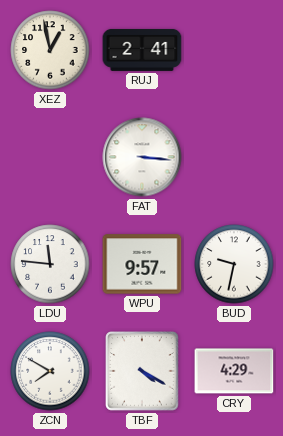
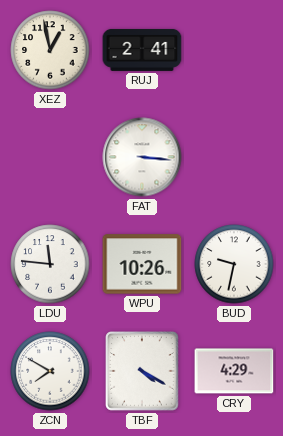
WPU: 9:57 -> 10:26 (142, 264)
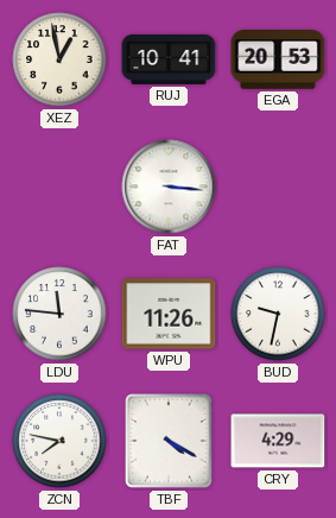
RUJ: 2:41 -> 10:41 (169, 59)
EGA: none -> 20:53 (278, 59)
WPU: 10:26 -> 11:26 (169, 314)
ZCN: 7:50 -> 7:47 (59, 441)
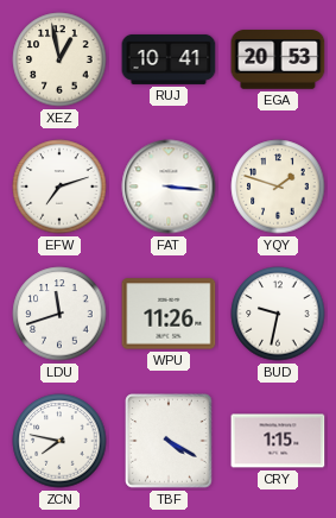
EFW: none -> 7:12 (59, 187)
YQY: none -> 1:48 (278, 187)
LDU: 11:46 -> 11:42 (59, 314)
CRY: 4:29 -> 1:15 (278, 441)
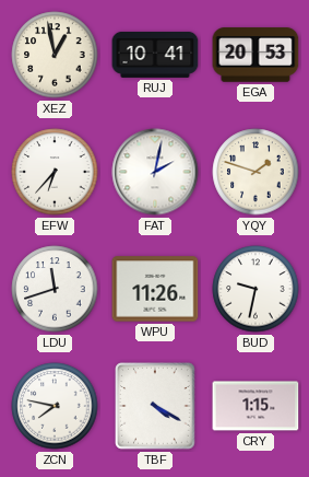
EFW: 7:12 -> 6:37 (55, 172)
FAT: 3:16 -> 2:02 (155, 172)
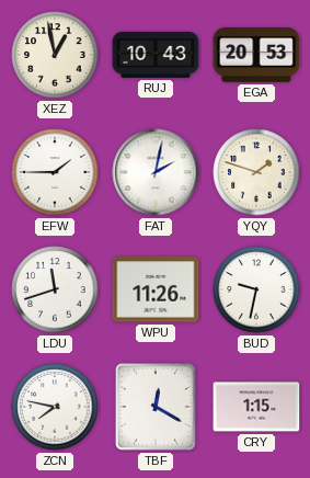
RUJ: 10:41 -> 10:43 (156, 55)
EFW: 6:37 -> 1:45 (55, 172)
TBF: 4:20 -> 12:20 (156, 407)
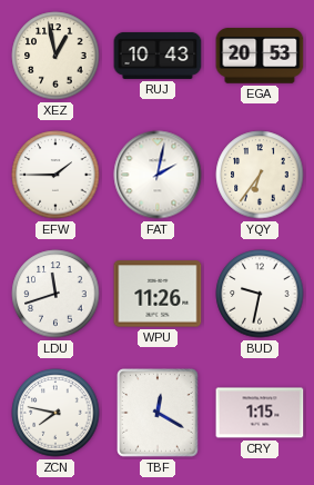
YQY: 1:48 -> 6:36 (260, 175)
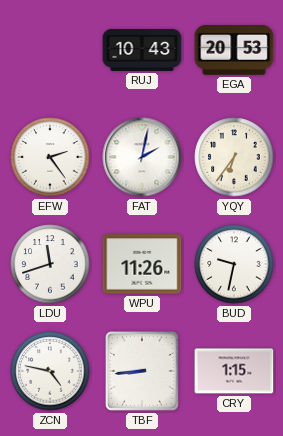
XEZ: 12:58 -> none (55, 56)
EFW: 1:45 -> 2:24 (50, 157)
ZCN: 7:47 -> 4:47 (50, 371)
TBF: 12:20 -> 8:44 (142, 371)
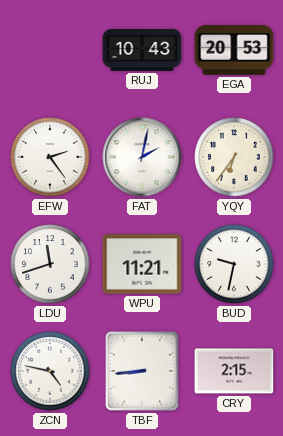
WPU: 11:26 -> 11:21 (142, 264)
CRY: 1:15 -> 2:15 (234, 371)
